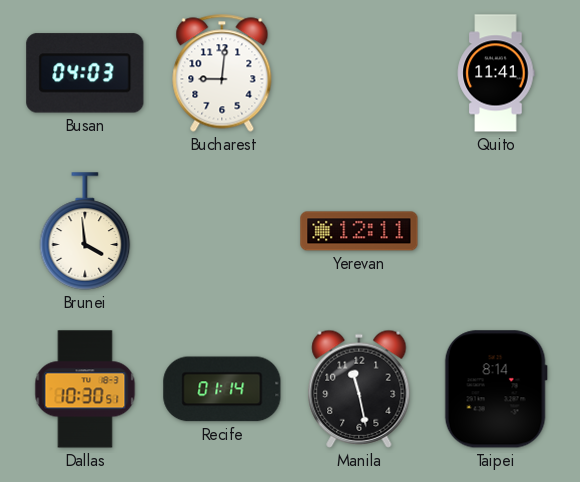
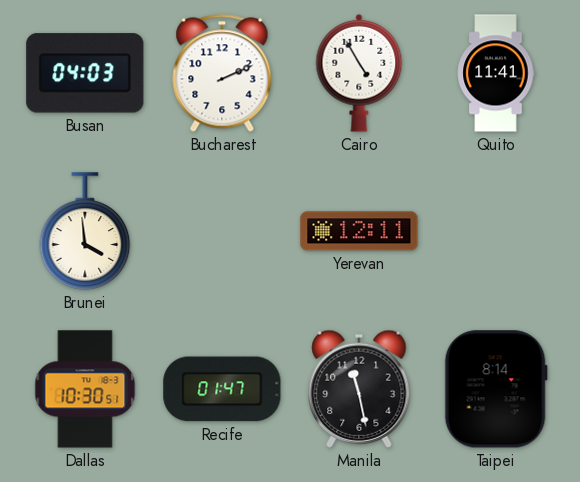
Bucharest: 9:01 -> 2:11 (222, 73)
Cairo: none -> 4:55 (359, 73)
Recife: 01:14 -> 01:47 (222, 389)
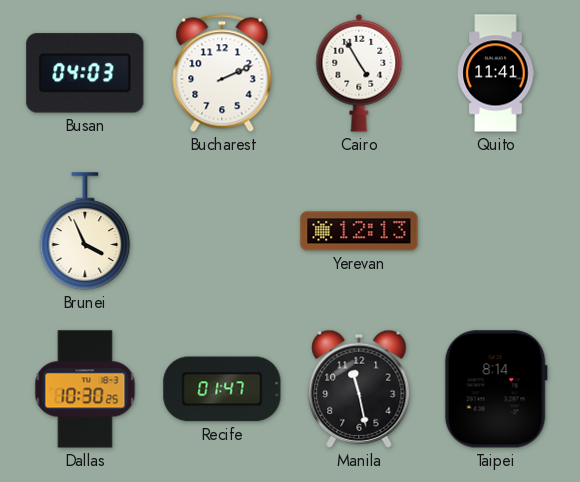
Brunei: 3:59 -> 3:56 (85, 231)
Yerevan: 12:11 -> 12:13 (359, 231)
Dallas: 10:30:51 -> 10:30:25 (85, 389)
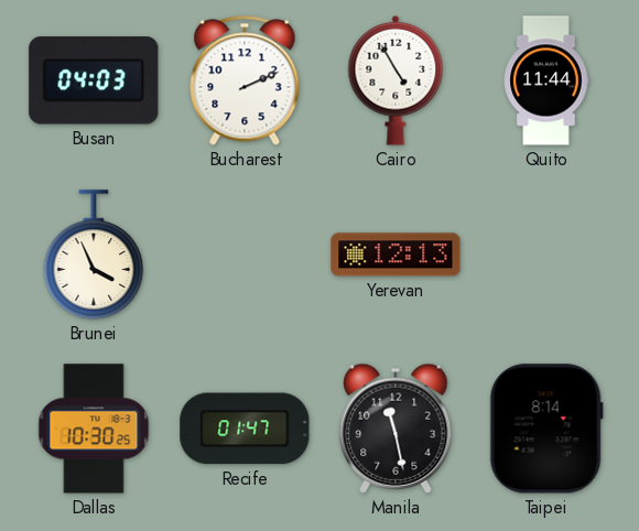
Quito: 11:41 -> 11:44 (546, 80)
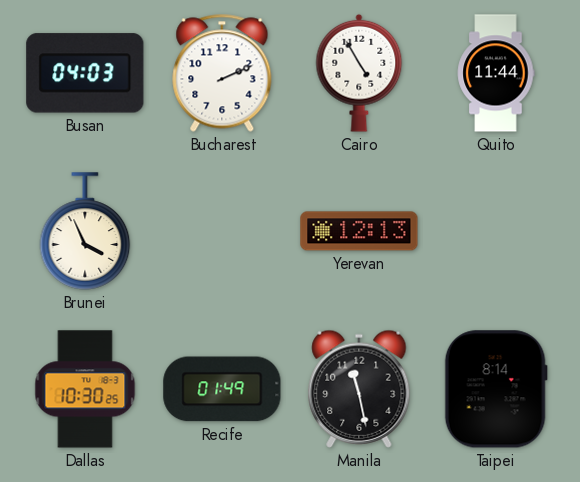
Recife: 01:47 -> 01:49 (222, 389)
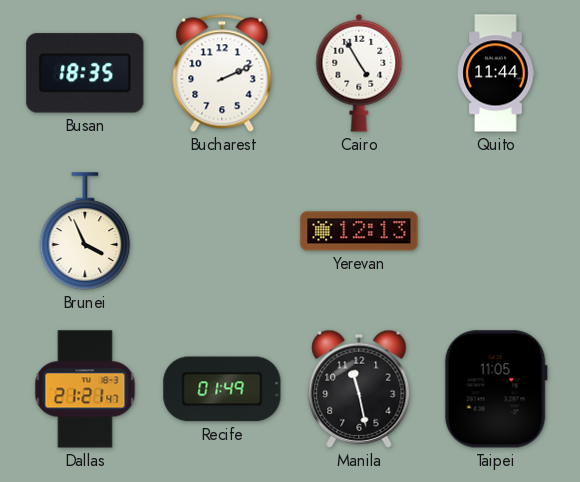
Busan: 04:03 -> 18:35 (85, 73)
Dallas: 10:30 -> 21:21 (85, 389)
Taipei: 8:14 -> 11:05 (496, 389)
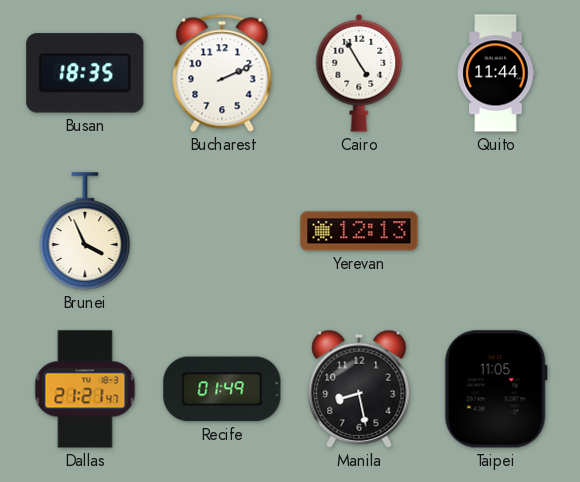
Manila: 11:28 -> 8:28 (359, 389)
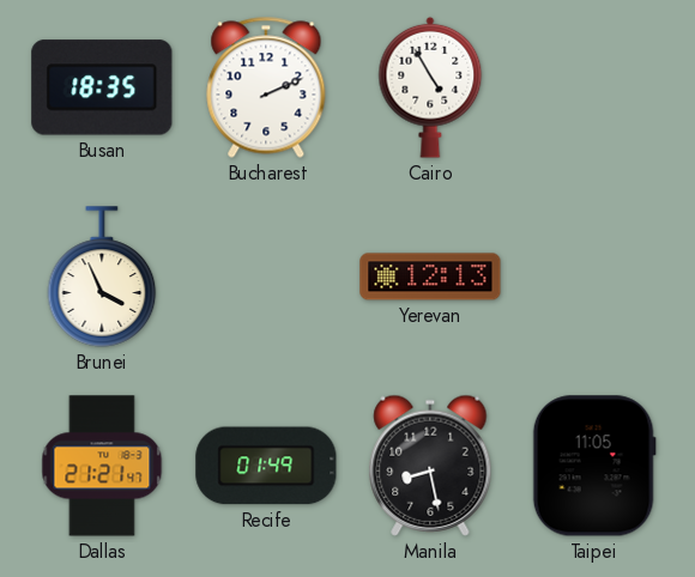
Quito: 11:44 -> none (496, 73)
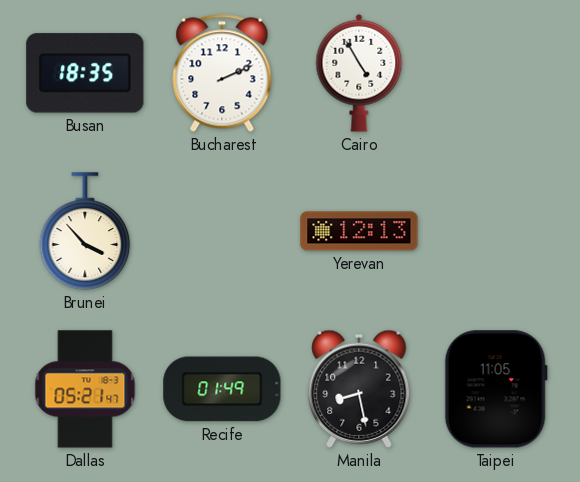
Brunei: 3:56 -> 3:53 (85, 231)
Dallas: 21:21 -> 05:21 (85, 389)
